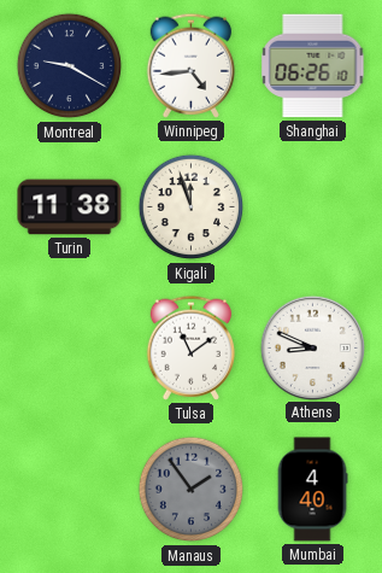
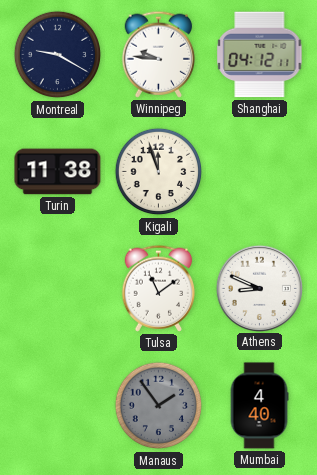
Winnipeg: 4:44 -> 9:46 (159, 54)
Shanghai: 06:26 -> 04:12 (260, 55)
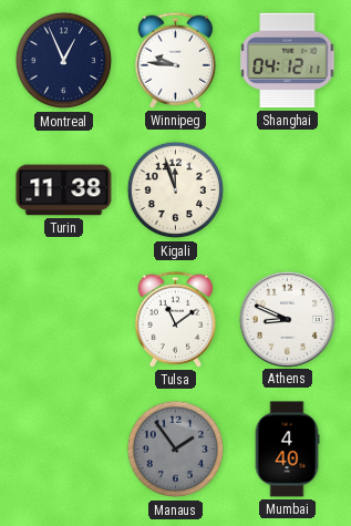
Montreal: 9:20 -> 12:56 (64, 61)
